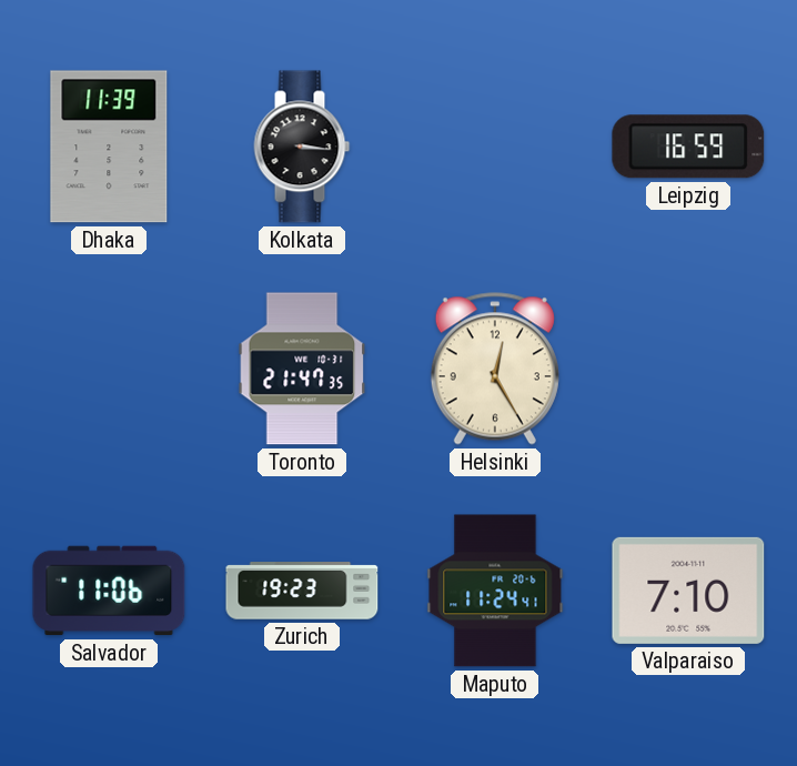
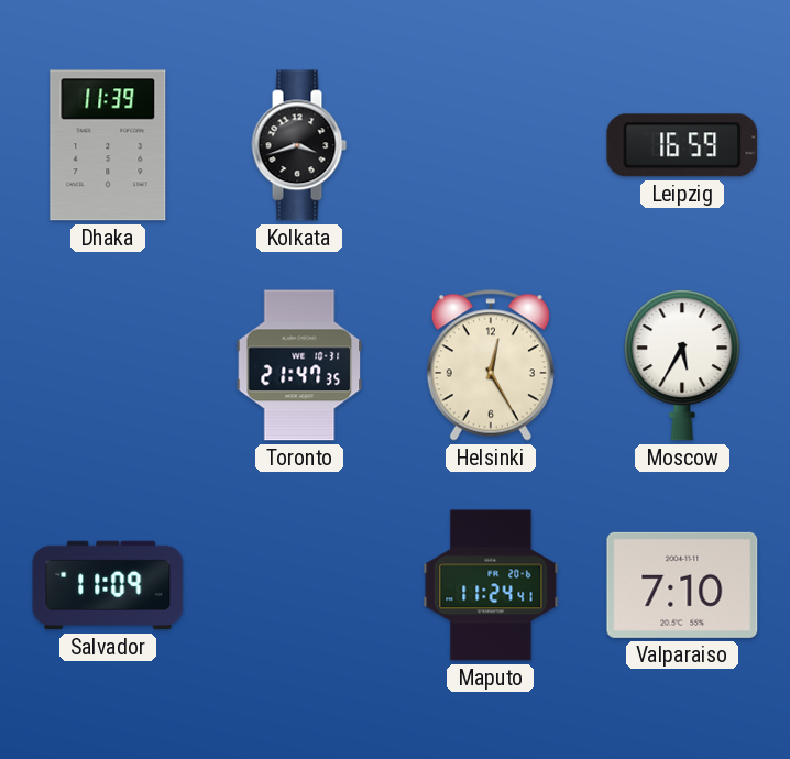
Kolkata: 3:16 -> 3:42 (299, 145)
Moscow: none -> 5:35 (682, 366)
Salvador: 11:06 -> 11:09 (108, 585)
Zurich: 19:23 -> none (302, 591)
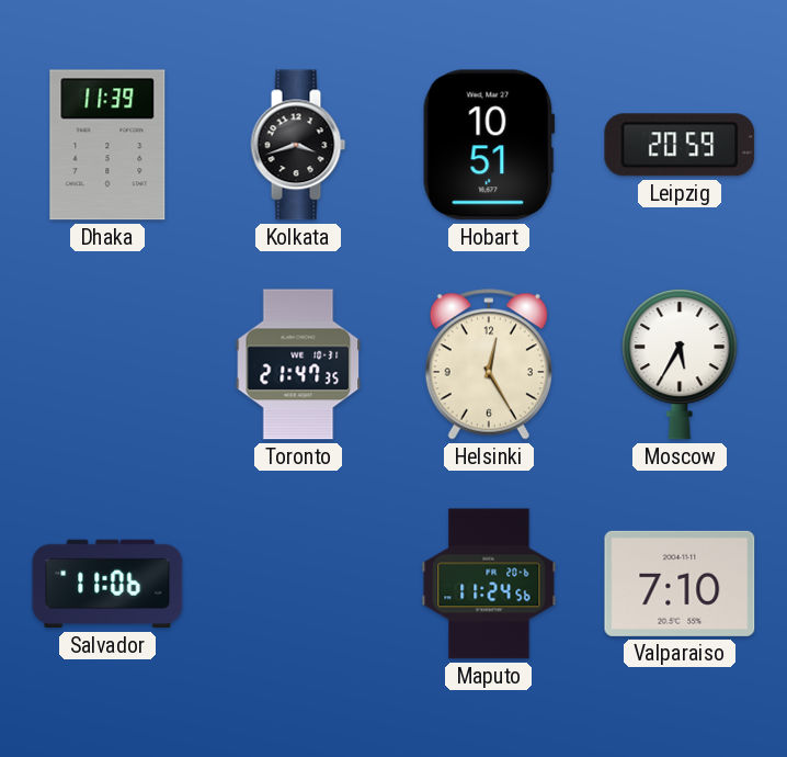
Hobart: none -> 10:51 (489, 145)
Leipzig: 16:59 -> 20:59 (680, 145)
Salvador: 11:09 -> 11:06 (107, 584)
Maputo: 11:24:41 -> 11:24:56 (489, 584)
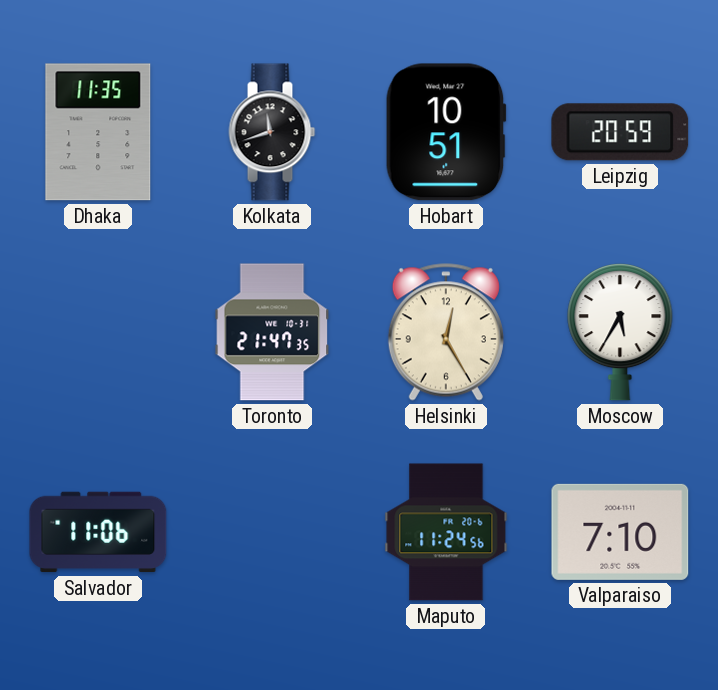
Dhaka: 11:39 -> 11:35 (98, 132)
Kolkata: 3:42 -> 11:42 (272, 132)
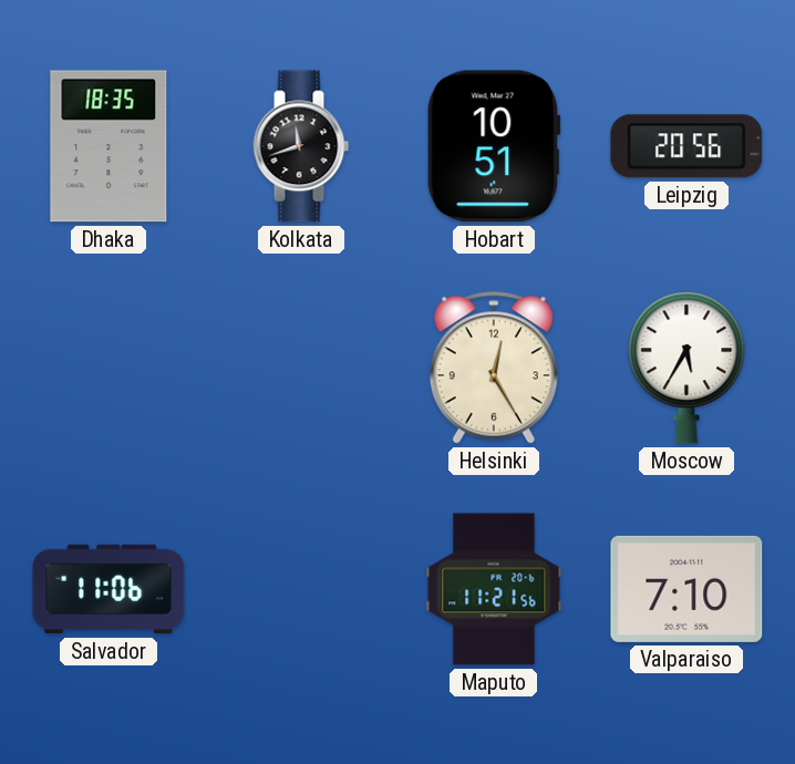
Dhaka: 11:35 -> 18:35 (109, 146)
Leipzig: 20:59 -> 20:56 (686, 146)
Toronto: 21:47 -> none (272, 332)
Maputo: 11:24 -> 11:21 (494, 589)
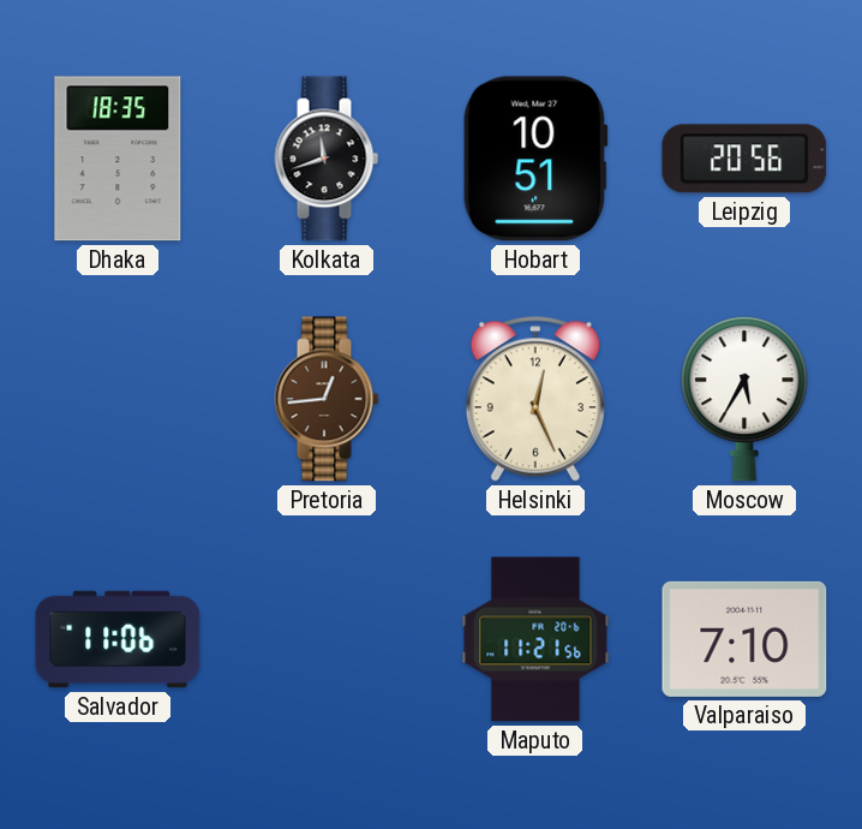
Pretoria: none -> 12:44 (327, 399)
Helsinki: 12:25 -> 12:26 (535, 399)
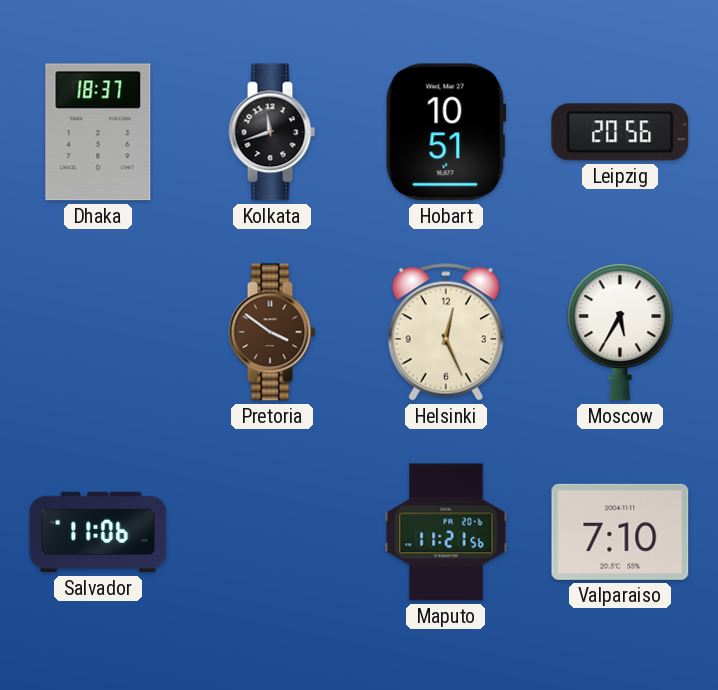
Dhaka: 18:35 -> 18:37 (98, 132)
Pretoria: 12:44 -> 3:51 (272, 332)
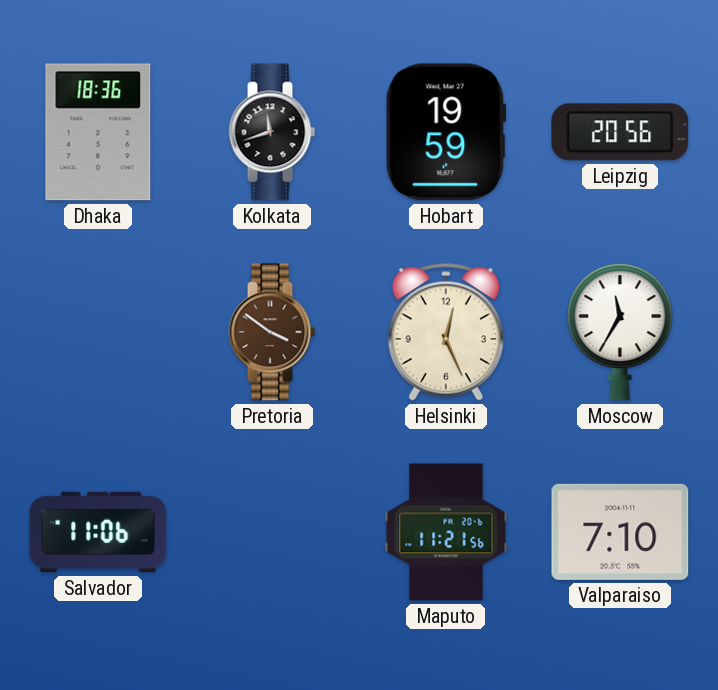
Dhaka: 18:37 -> 18:36 (98, 132)
Hobart: 10:51 -> 19:59 (446, 132)
Moscow: 5:35 -> 11:35 (620, 333)
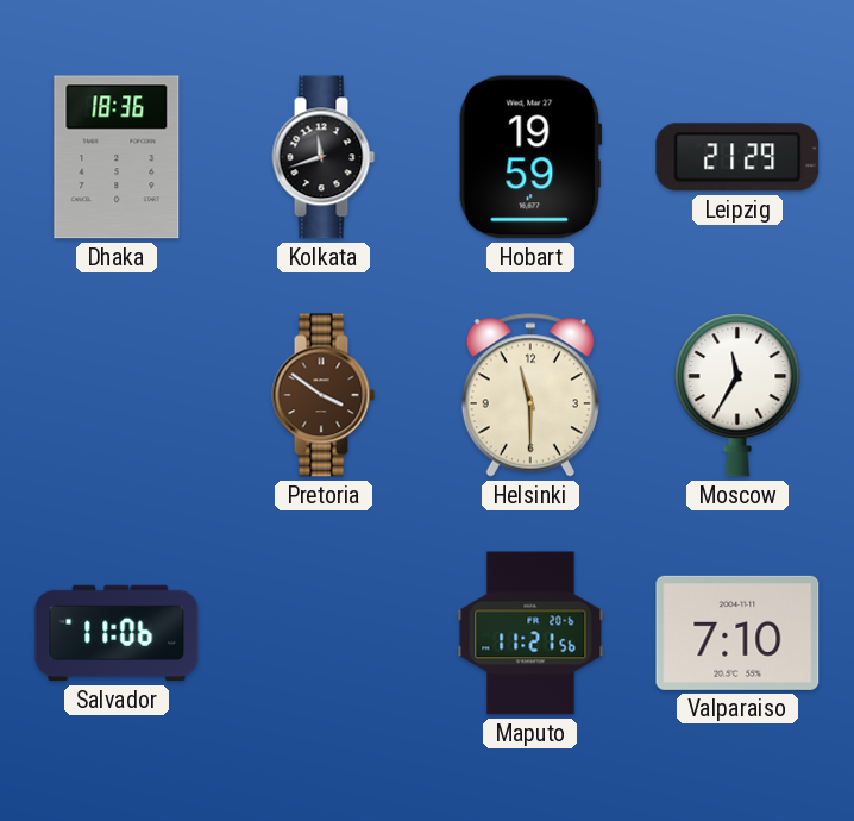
Leipzig: 20:56 -> 21:29 (737, 157)
Helsinki: 12:26 -> 11:30 (530, 395)
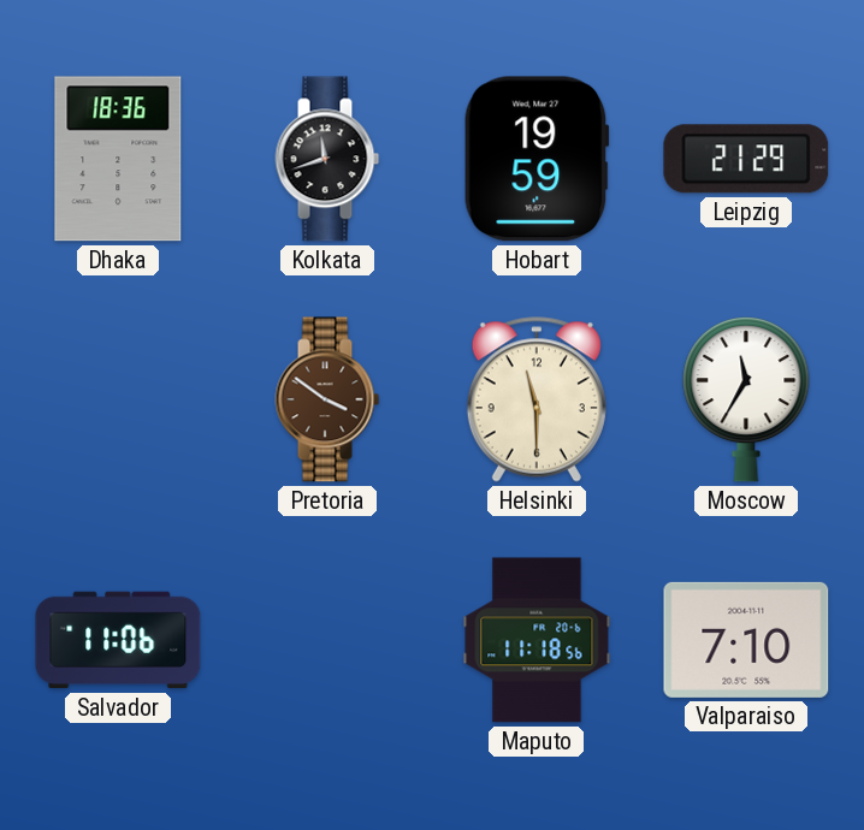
Maputo: 11:21 -> 11:18 (537, 640)
